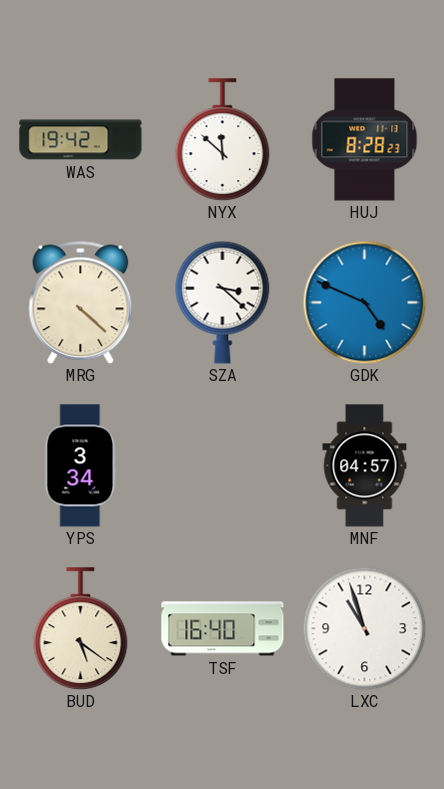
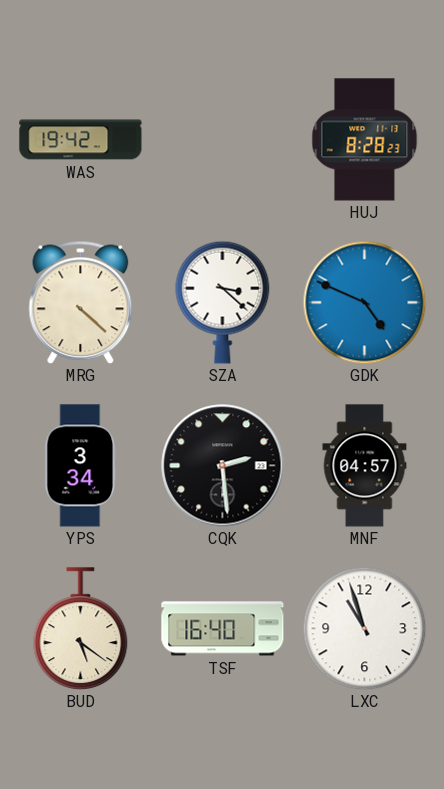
NYX: 11:52 -> none (223, 140)
CQK: none -> 2:29 (223, 466)
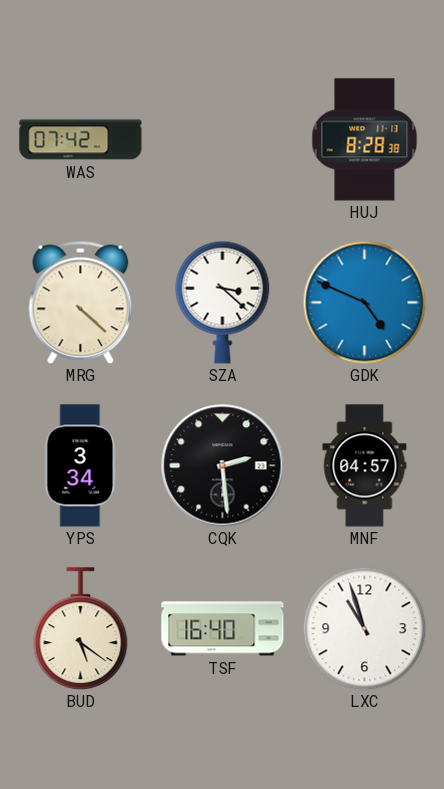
WAS: 19:42 -> 07:42 (81, 140)
HUJ: 8:28:23 -> 8:28:38 (365, 140)
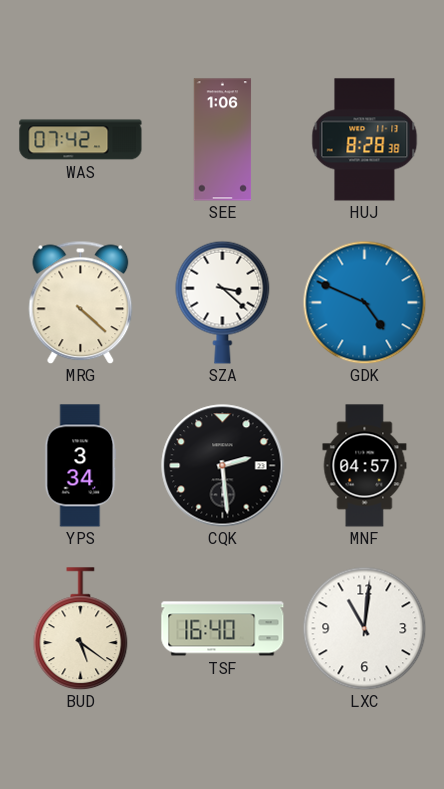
SEE: none -> 1:06 (223, 140)
LXC: 10:57 -> 11:01 (364, 628)
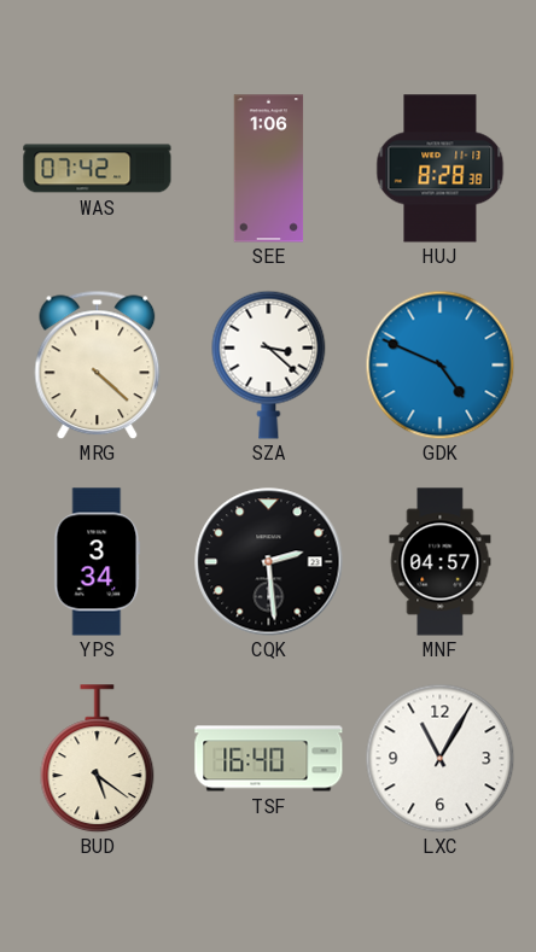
LXC: 11:01 -> 11:05 (439, 758)
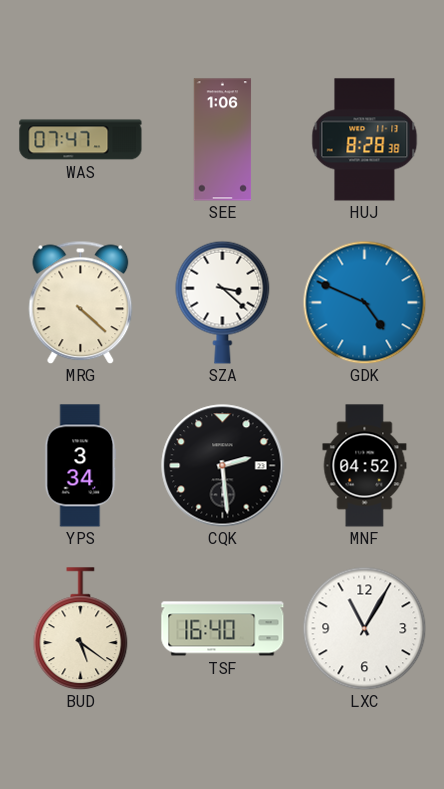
WAS: 07:42 -> 07:47 (81, 140)
MNF: 04:57 -> 04:52 (365, 466)
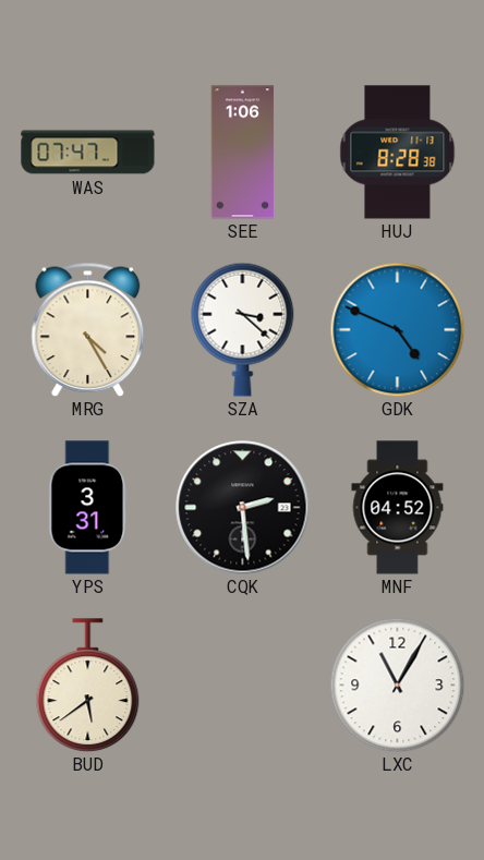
MRG: 4:22 -> 4:25 (88, 329)
YPS: 3:34 -> 3:31 (88, 508)
BUD: 5:21 -> 5:39 (88, 686)
TSF: 16:40 -> none (223, 629)
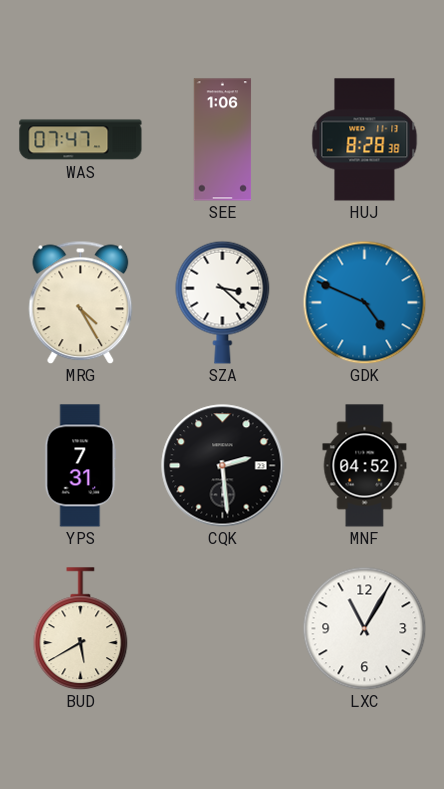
YPS: 3:31 -> 7:31 (81, 466)
BUD: 5:39 -> 5:40 (81, 629)
